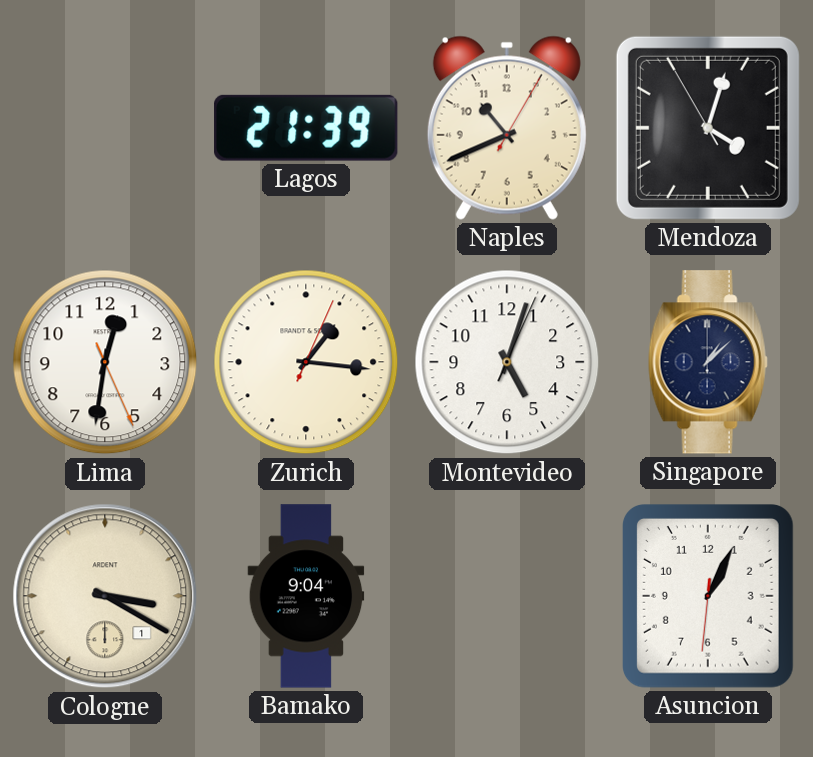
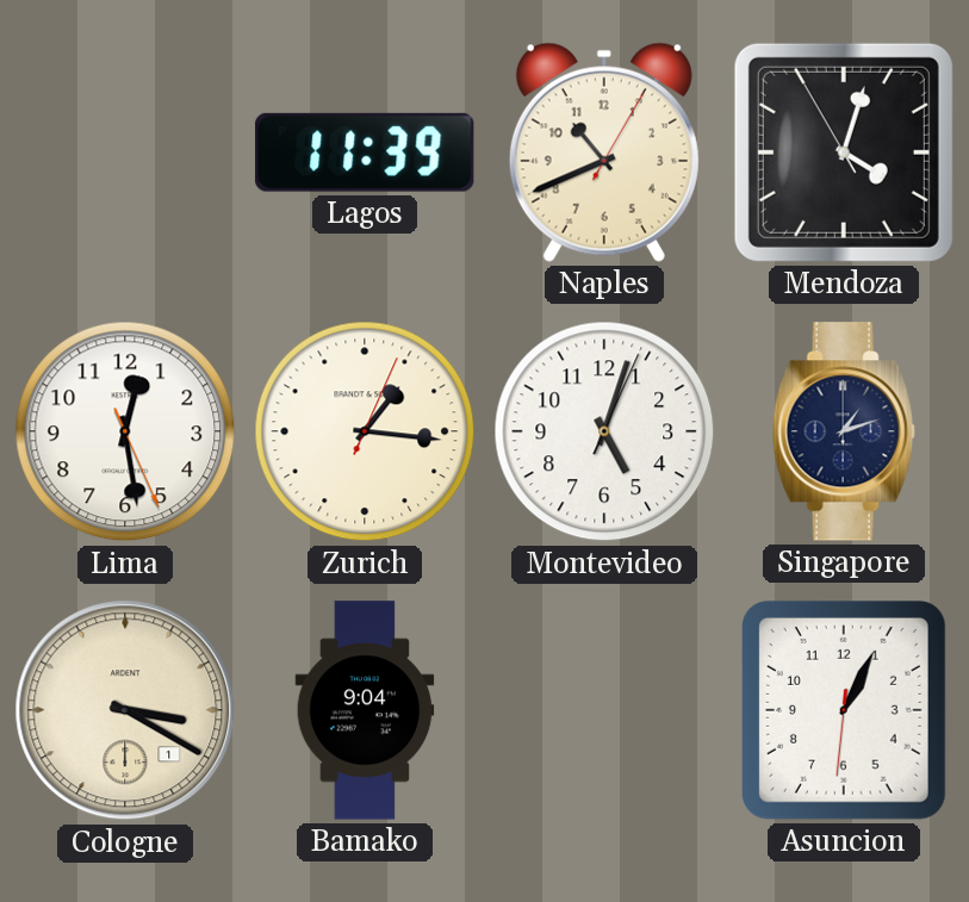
Lagos: 21:39 -> 11:39 (365, 153)
Lima: 12:31 -> 12:28 (125, 431)
Singapore: 1:08 -> 1:12 (844, 431)
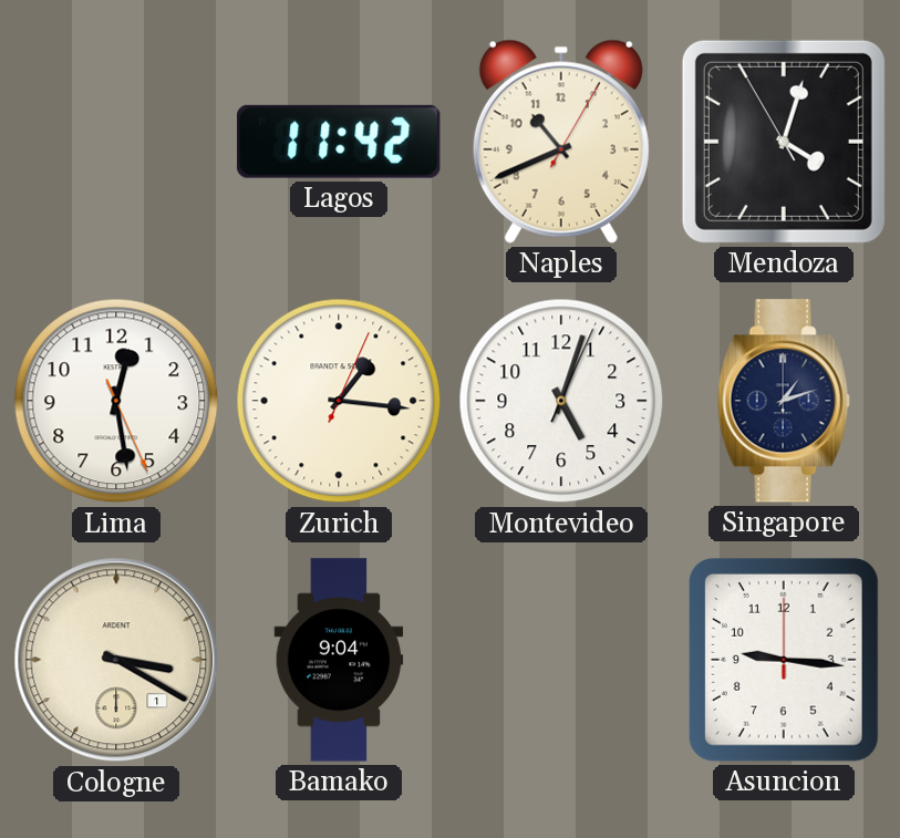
Lagos: 11:39 -> 11:42 (339, 142)
Asuncion: 1:04 -> 9:16 (784, 661)
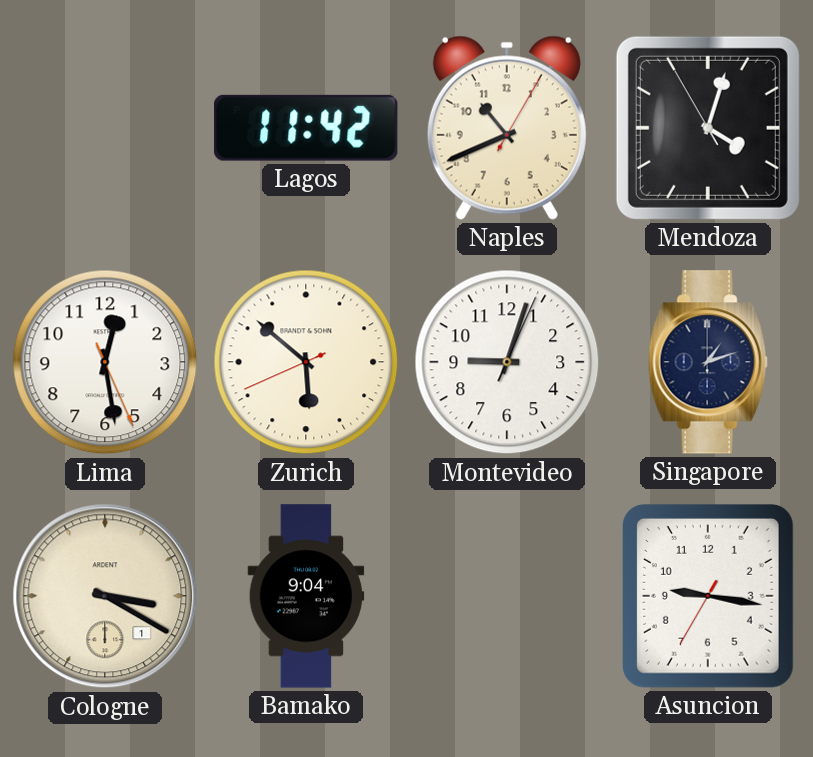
Zurich: 1:16 -> 5:51 (306, 362)
Montevideo: 5:03 -> 9:03 (507, 362)
Asuncion: 9:16:00 -> 9:16:35 (708, 597)
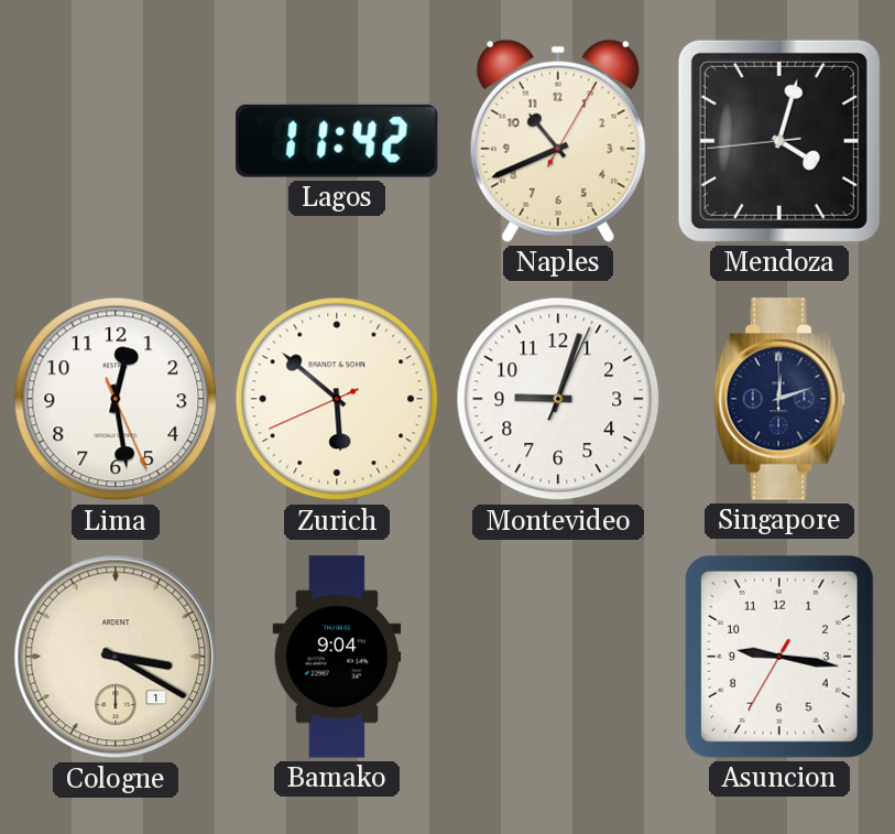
Mendoza: 4:02:55 -> 4:02:44 (779, 141)
Singapore: 1:12 -> 12:12 (779, 399)
